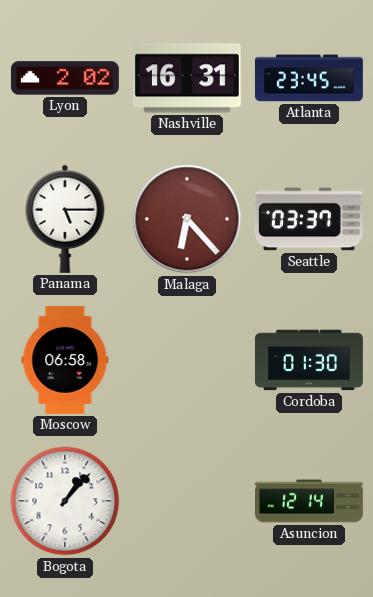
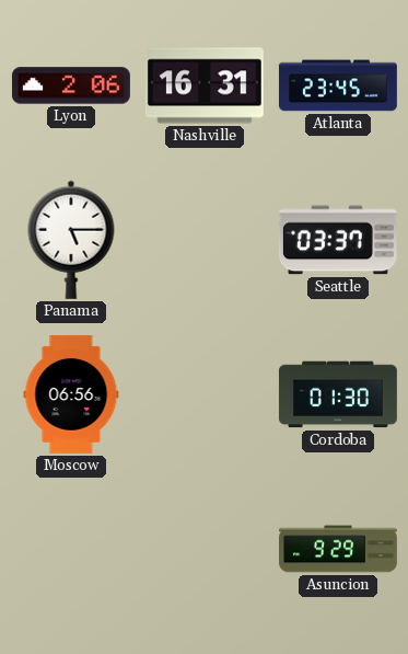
Lyon: 2:02 -> 2:06 (71, 85)
Malaga: 6:23 -> none (187, 219)
Moscow: 06:58 -> 06:56 (71, 394)
Bogota: 1:07 -> none (65, 501)
Asuncion: 12:14 -> 9:29 (339, 549)
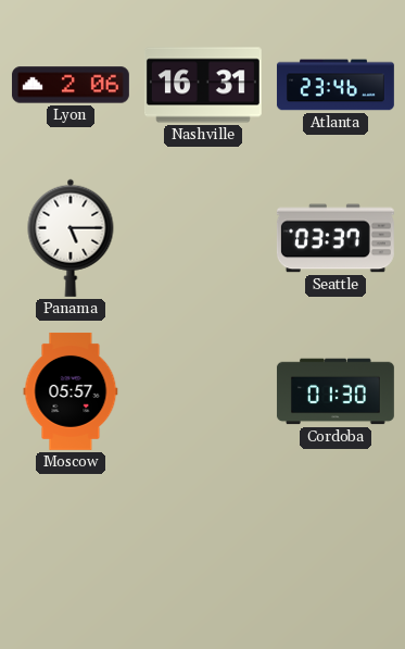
Atlanta: 23:45 -> 23:46 (336, 85)
Moscow: 06:56 -> 05:57 (71, 391)
Asuncion: 9:29 -> none (339, 549)
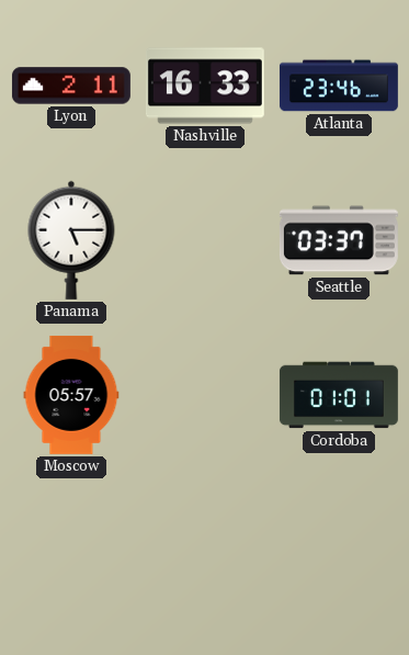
Lyon: 2:06 -> 2:11 (71, 86)
Nashville: 16:31 -> 16:33 (205, 86)
Cordoba: 01:30 -> 01:01 (339, 395)
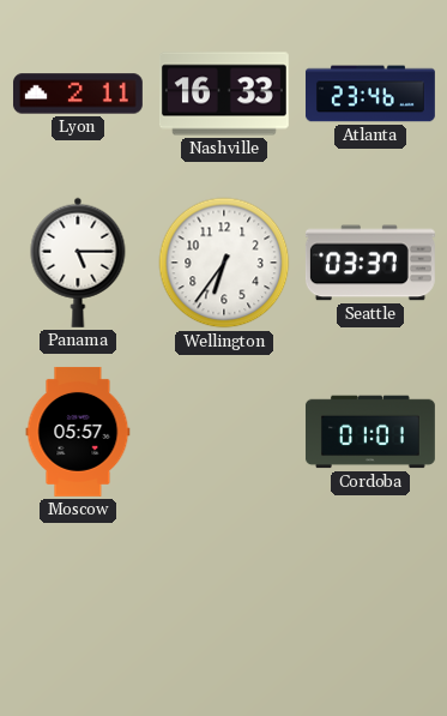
Wellington: none -> 6:36 (224, 263)
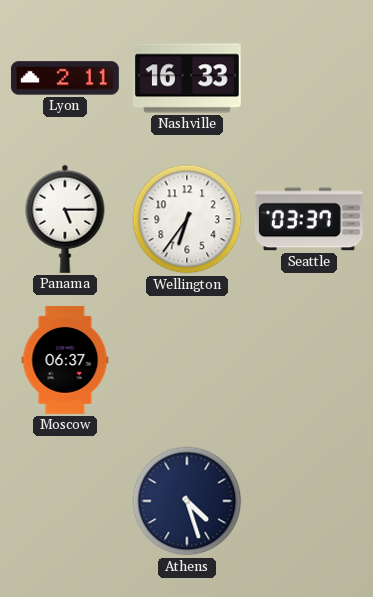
Atlanta: 23:46 -> none (370, 94)
Moscow: 05:57 -> 06:37 (65, 360)
Cordoba: 01:01 -> none (370, 432)
Athens: none -> 4:27 (187, 501)
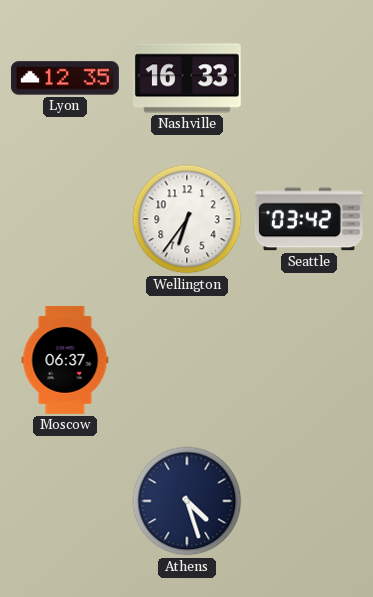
Lyon: 2:11 -> 12:35 (65, 78)
Panama: 5:15 -> none (65, 219)
Seattle: 03:37 -> 03:42 (309, 219)
